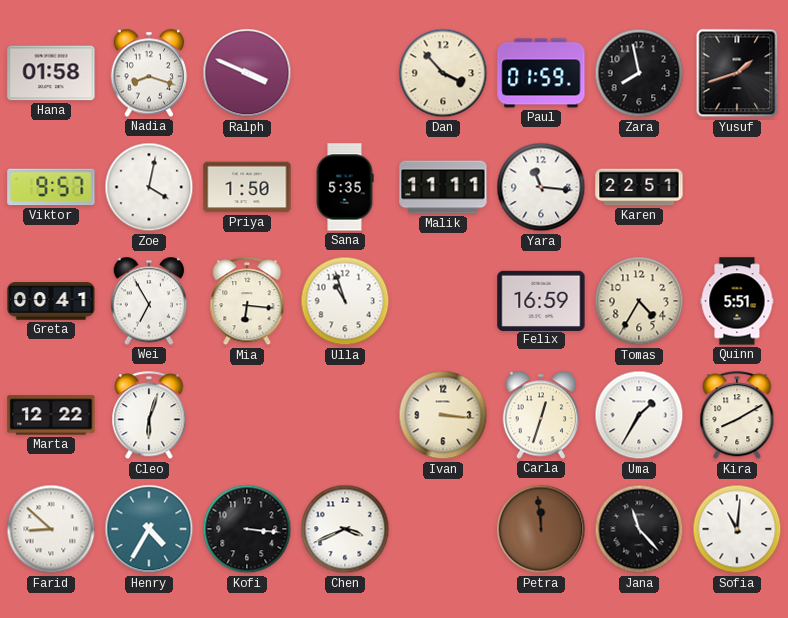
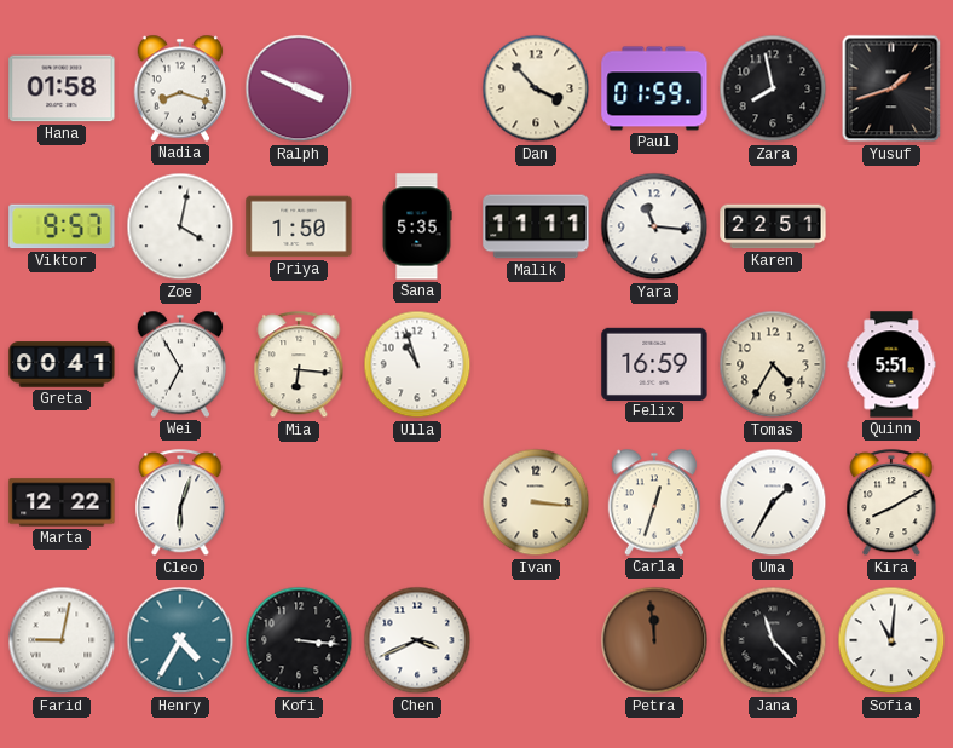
Farid: 8:52 -> 9:02 (62, 640)
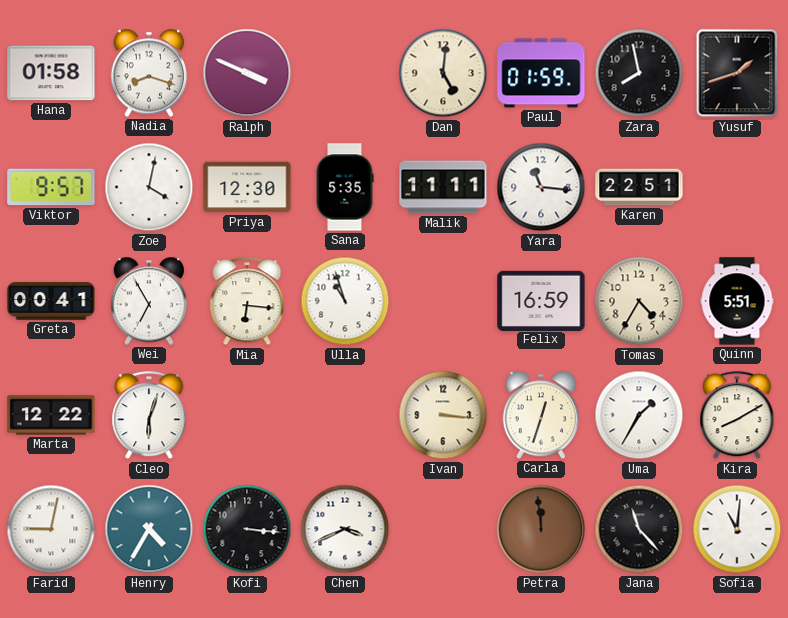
Dan: 3:53 -> 5:01 (443, 73)
Priya: 1:50 -> 12:30 (247, 187)
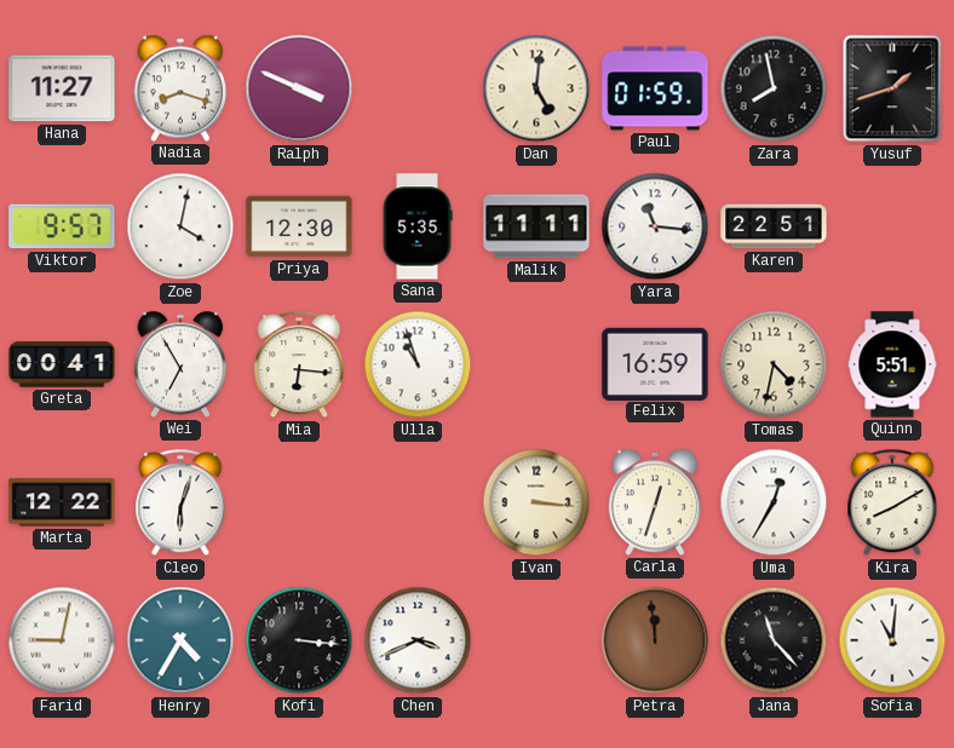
Hana: 01:58 -> 11:27 (62, 88)
Tomas: 4:35 -> 4:32 (774, 364)
Uma: 1:35 -> 12:35 (774, 502)
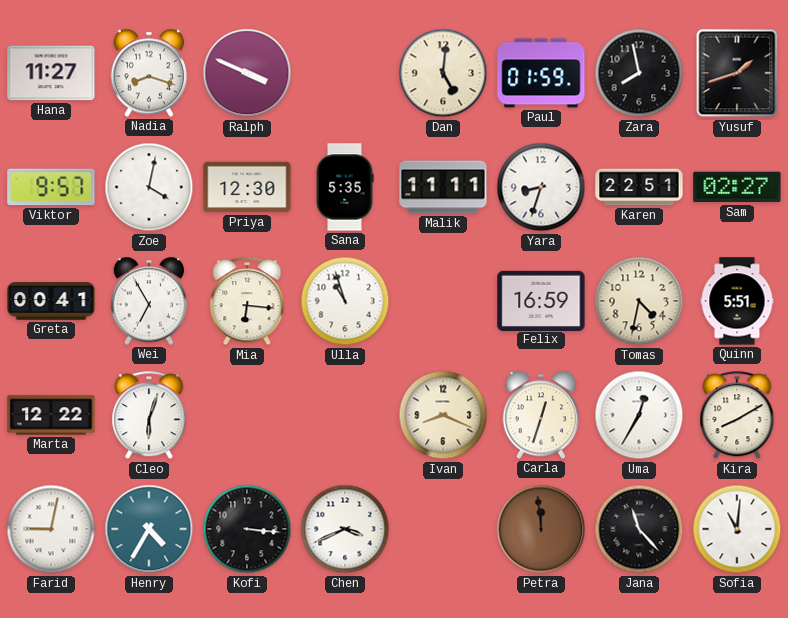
Yara: 11:16 -> 8:33 (541, 187)
Sam: none -> 02:27 (737, 187)
Ivan: 3:16 -> 8:19 (443, 415)
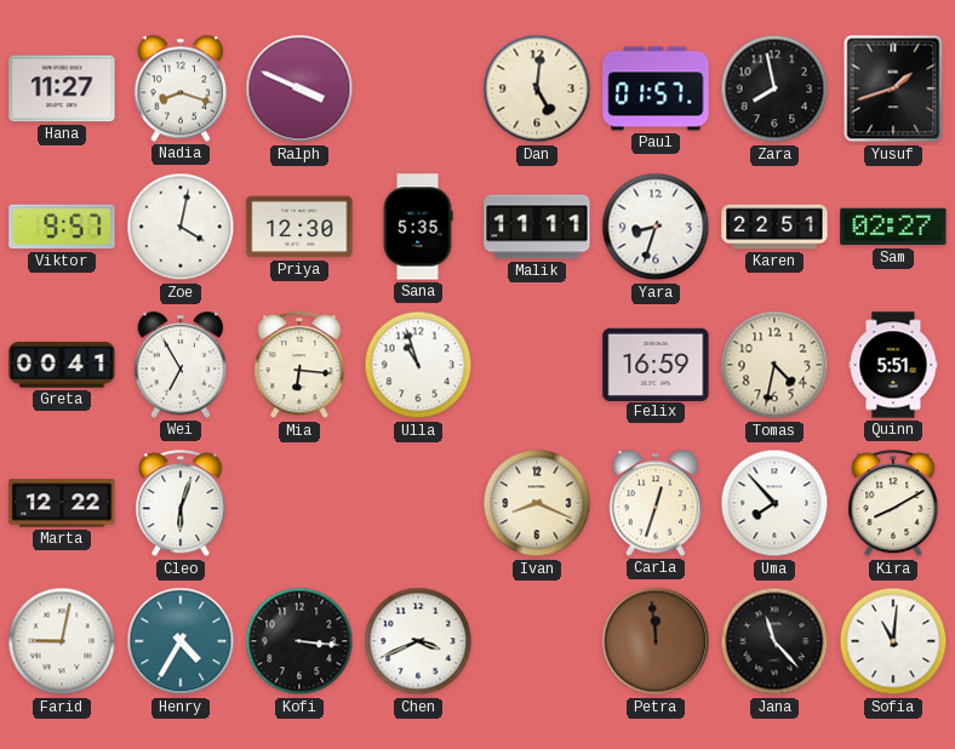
Paul: 01:59 -> 01:57 (656, 88)
Uma: 12:35 -> 7:53 (774, 503)
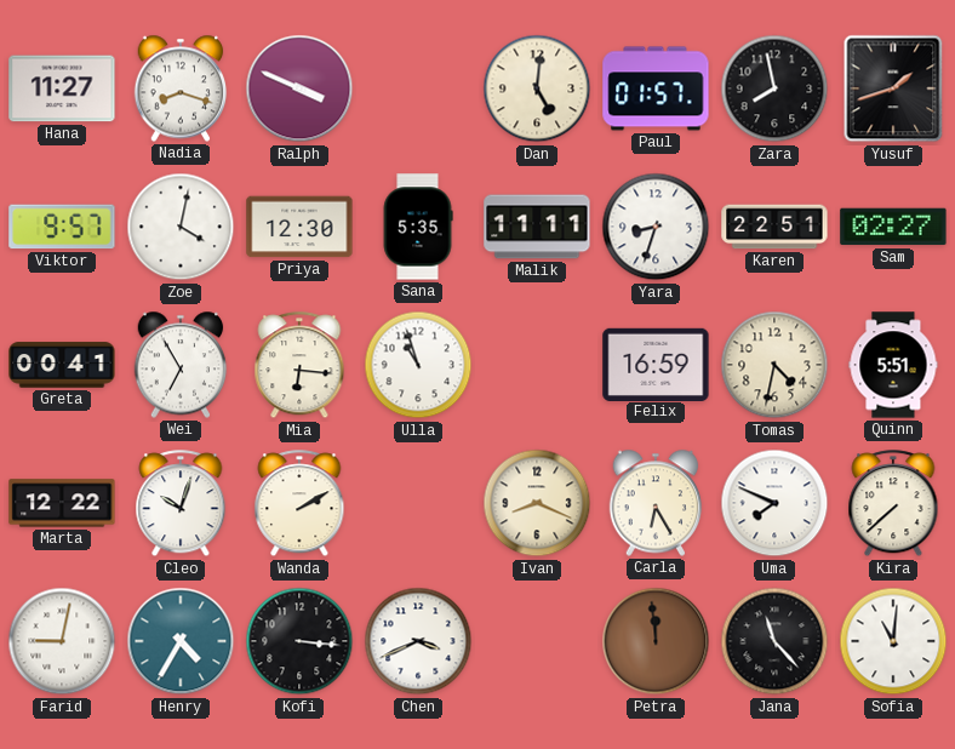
Cleo: 6:03 -> 10:03 (181, 504)
Wanda: none -> 2:10 (299, 504)
Carla: 12:33 -> 6:25 (656, 503)
Uma: 7:53 -> 7:49 (774, 503)
Kira: 8:10 -> 7:38 (893, 504)
